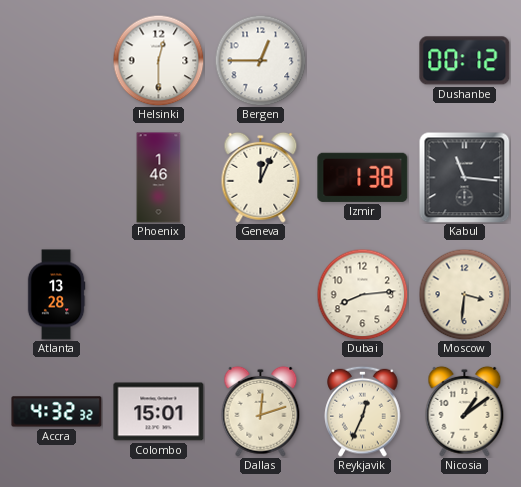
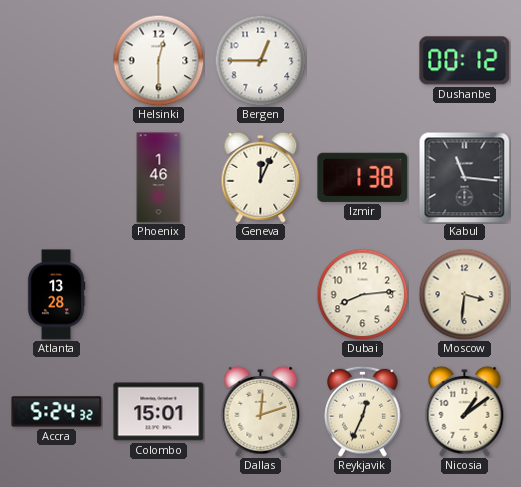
Accra: 4:32 -> 5:24 (57, 412)
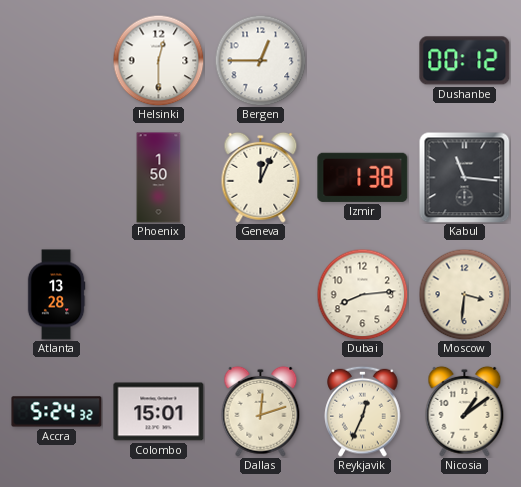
Phoenix: 1:46 -> 1:50 (159, 178)
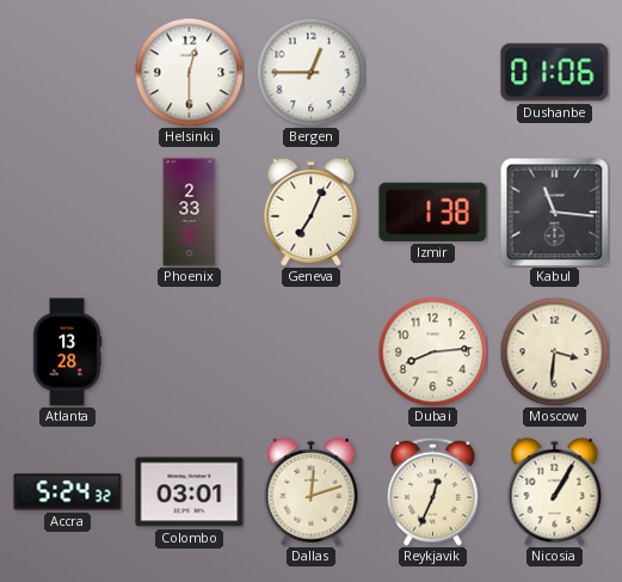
Dushanbe: 00:12 -> 01:06 (555, 73)
Phoenix: 1:50 -> 2:33 (190, 213)
Geneva: 12:04 -> 7:04 (312, 212)
Colombo: 15:01 -> 03:01 (190, 492)
Nicosia: 1:09 -> 1:05 (555, 491)
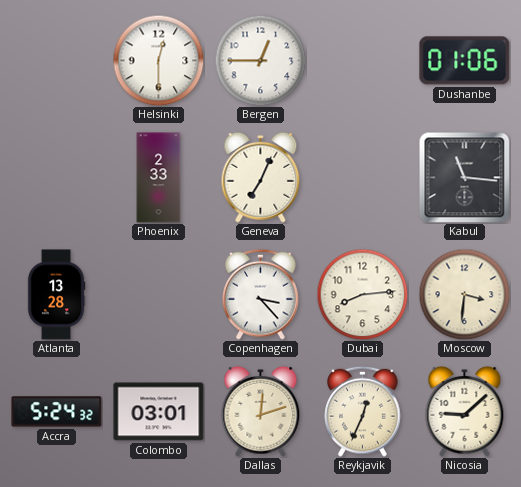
Izmir: 1:38 -> none (433, 212)
Copenhagen: none -> 3:23 (261, 294)
Nicosia: 1:05 -> 9:08 (465, 411)
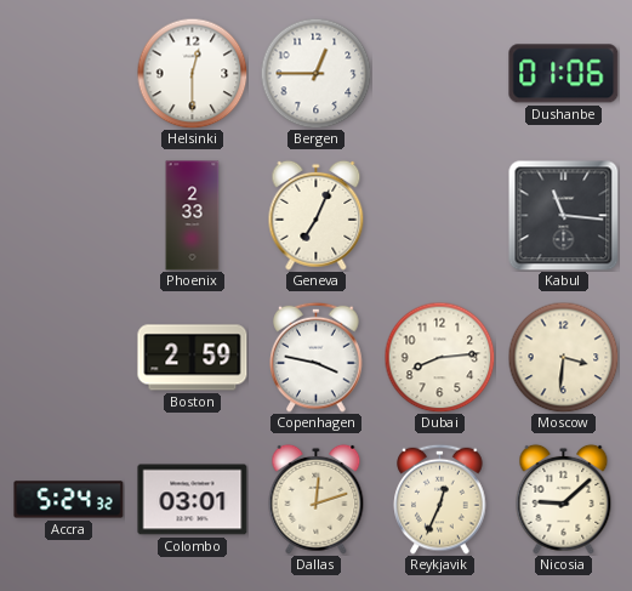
Atlanta: 13:28 -> none (56, 295)
Boston: none -> 2:59 (193, 358)
Copenhagen: 3:23 -> 3:47 (317, 357)
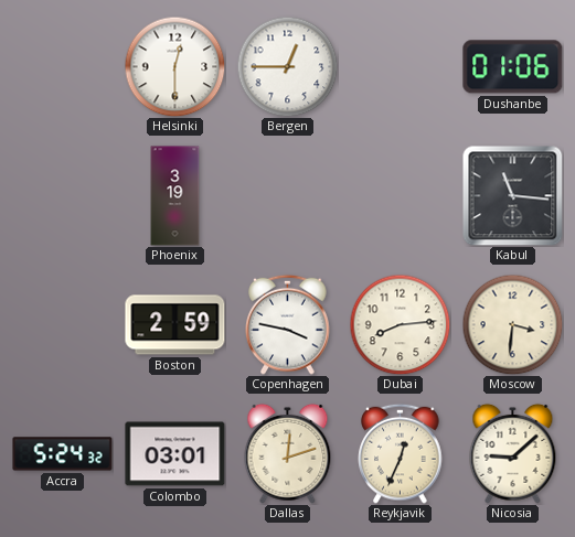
Phoenix: 2:33 -> 3:19 (175, 196)
Geneva: 7:04 -> none (317, 215)
